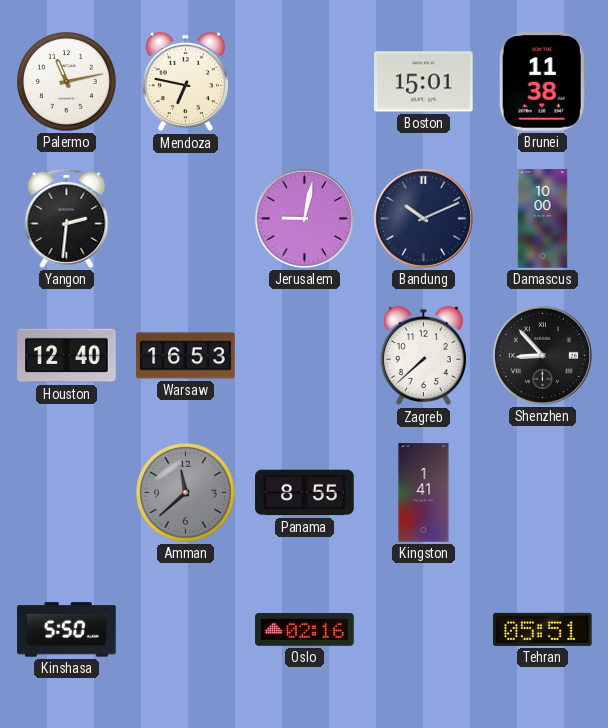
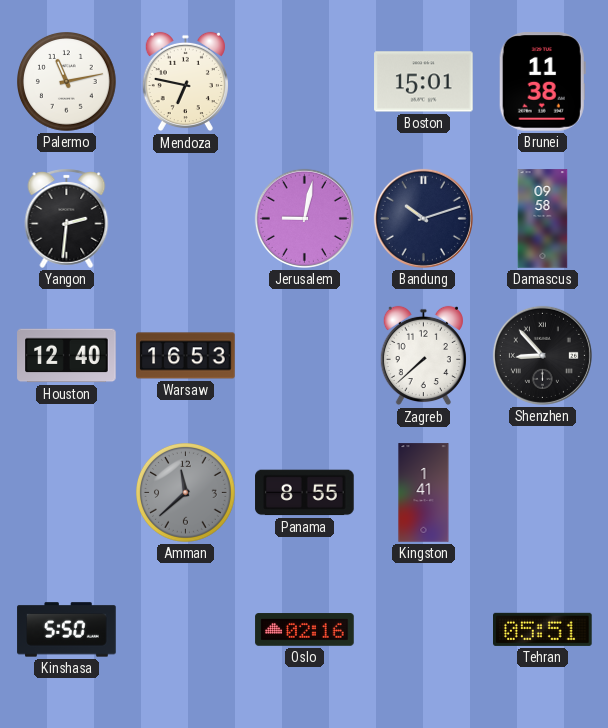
Bandung: 10:11 -> 10:12 (423, 218)
Damascus: 10:00 -> 09:58 (543, 219)
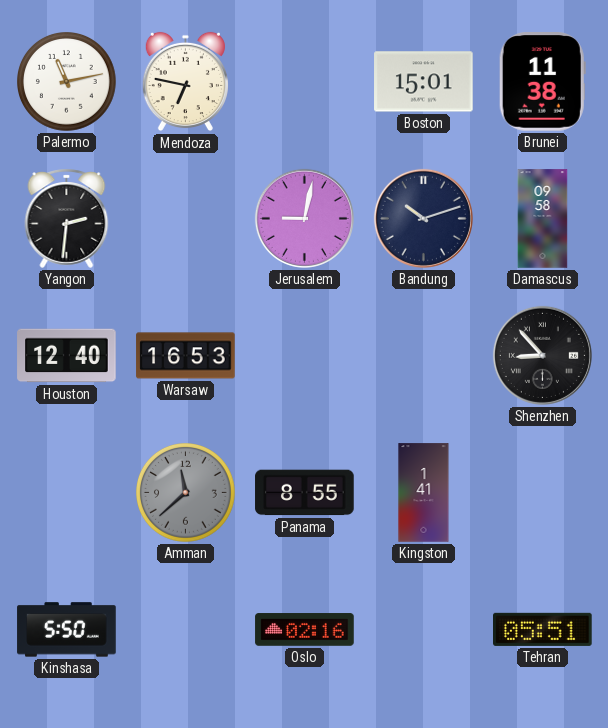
Zagreb: 7:38 -> none (423, 356)
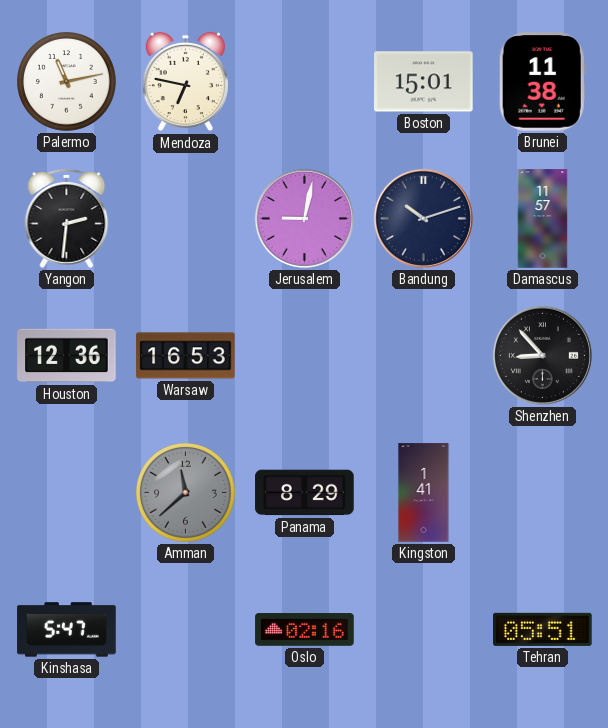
Damascus: 09:58 -> 11:57 (543, 219)
Houston: 12:40 -> 12:36 (67, 356)
Panama: 8:55 -> 8:29 (305, 493)
Kinshasa: 5:50 -> 5:47 (67, 630)
